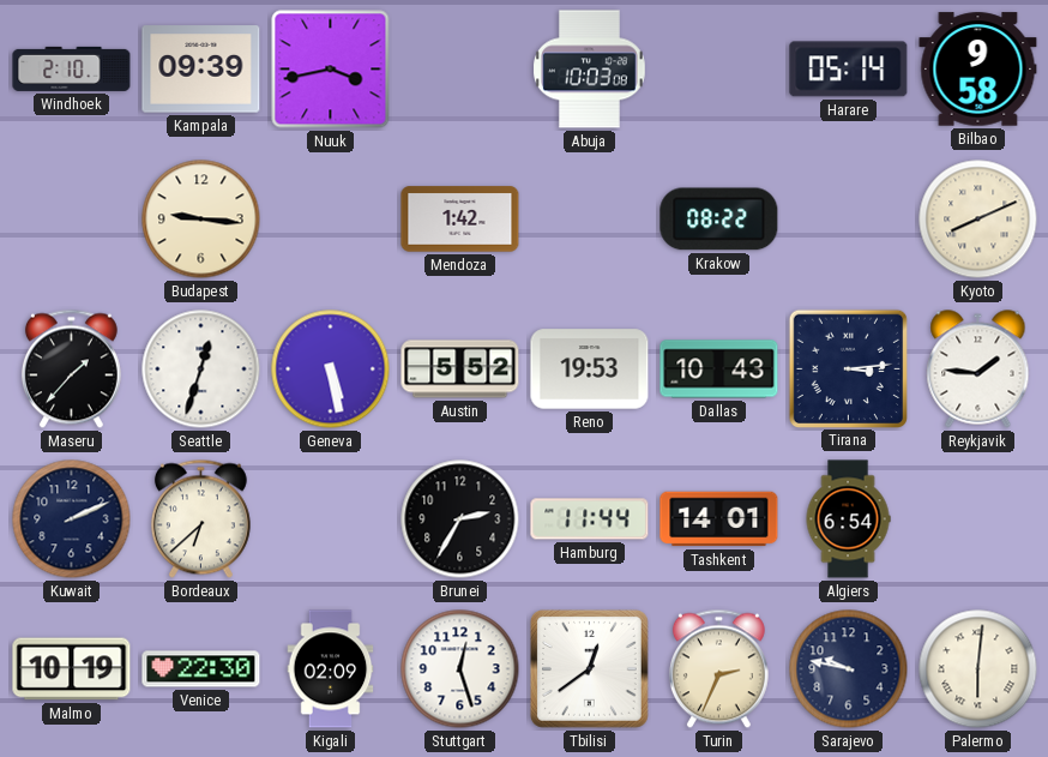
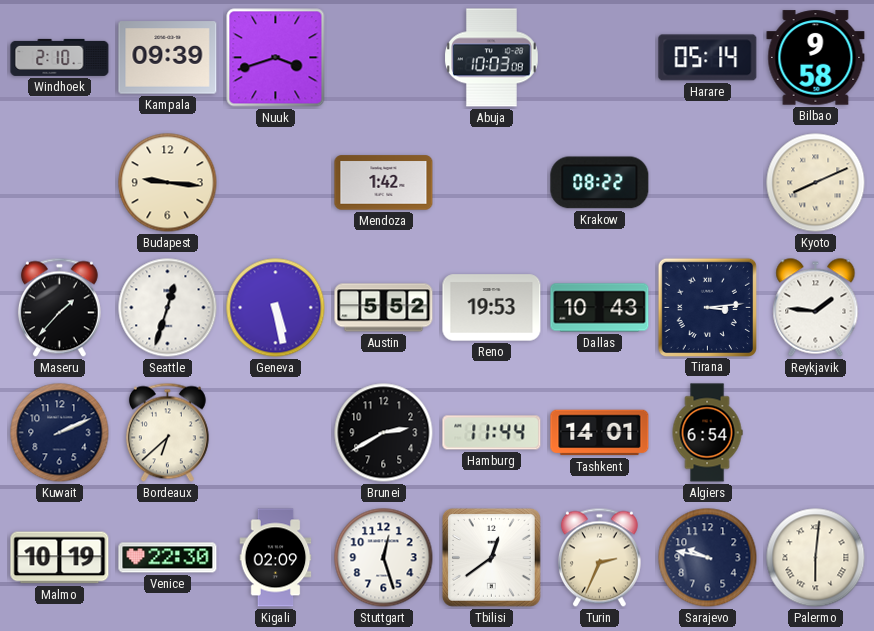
Nuuk: 3:43 -> 3:42 (276, 58)
Brunei: 2:35 -> 2:40 (384, 433)
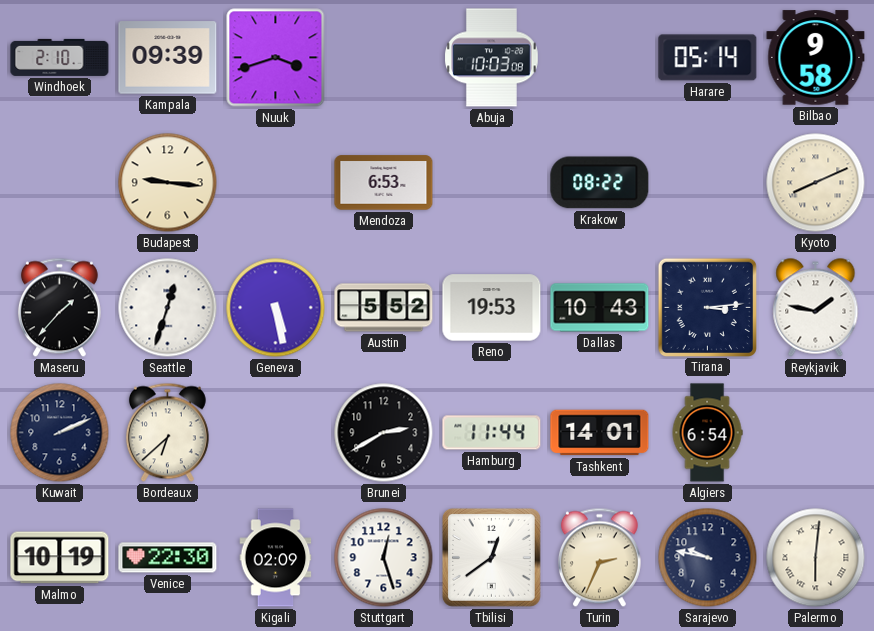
Mendoza: 1:42 -> 6:53 (384, 183)
Reykjavik: 1:46 -> 1:47 (816, 308)
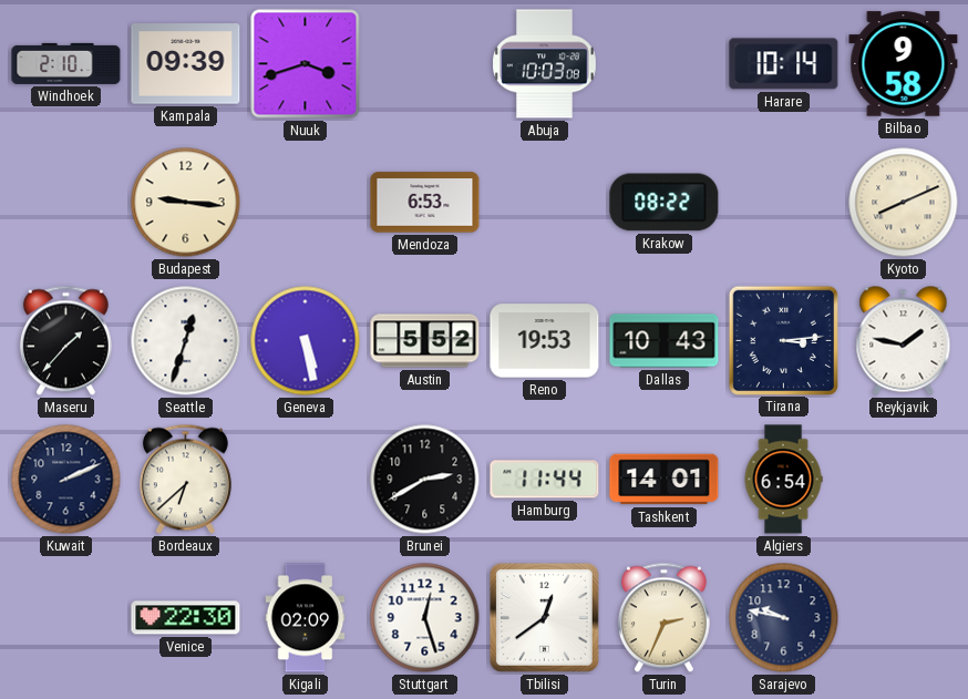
Harare: 05:14 -> 10:14 (784, 64)
Malmo: 10:19 -> none (60, 558)
Palermo: 6:01 -> none (816, 558)
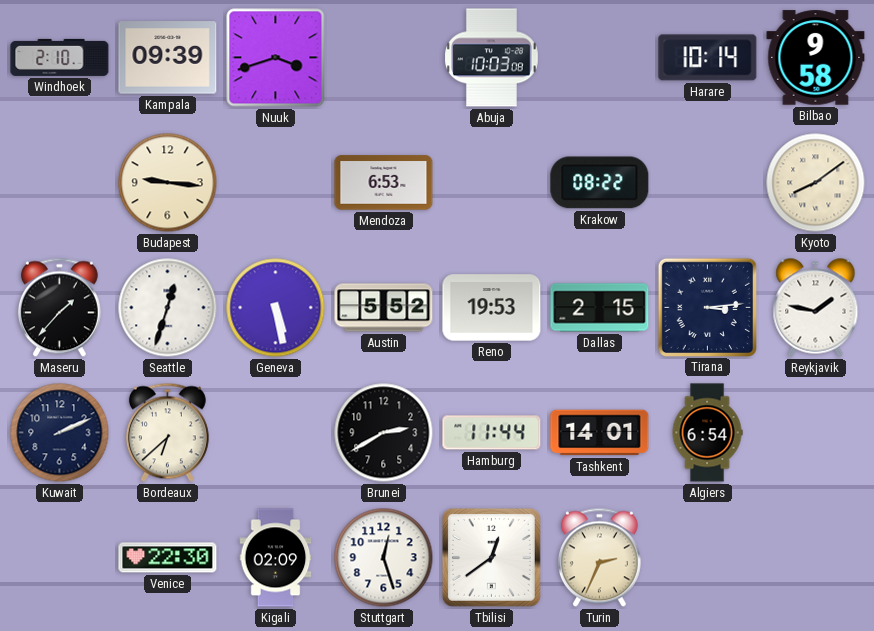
Kyoto: 8:11 -> 8:09 (816, 183)
Dallas: 10:43 -> 2:15 (600, 308)
Sarajevo: 9:47 -> none (784, 618)
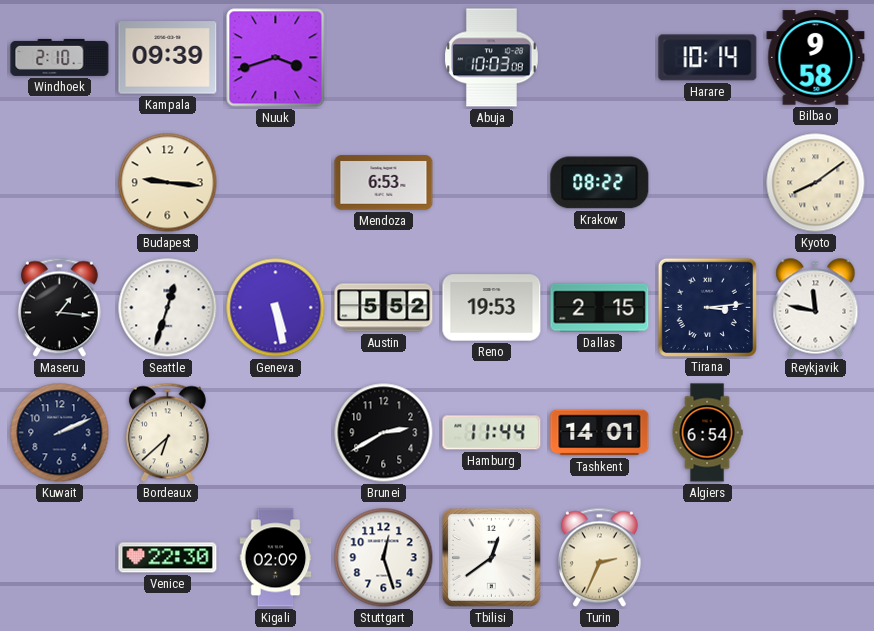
Maseru: 1:37 -> 1:16 (59, 308)
Reykjavik: 1:47 -> 11:47 (816, 308)
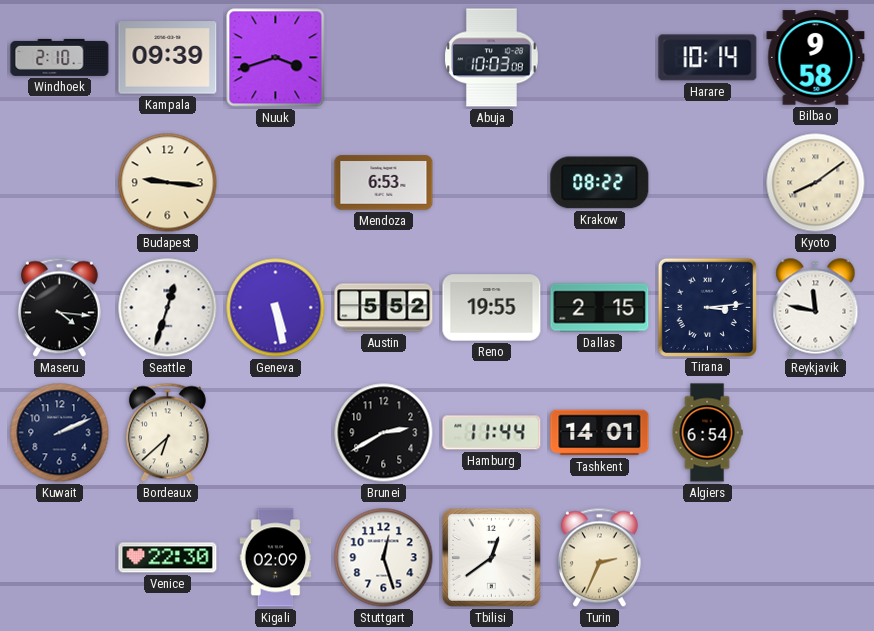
Maseru: 1:16 -> 4:16 (59, 308)
Reno: 19:53 -> 19:55 (492, 308)
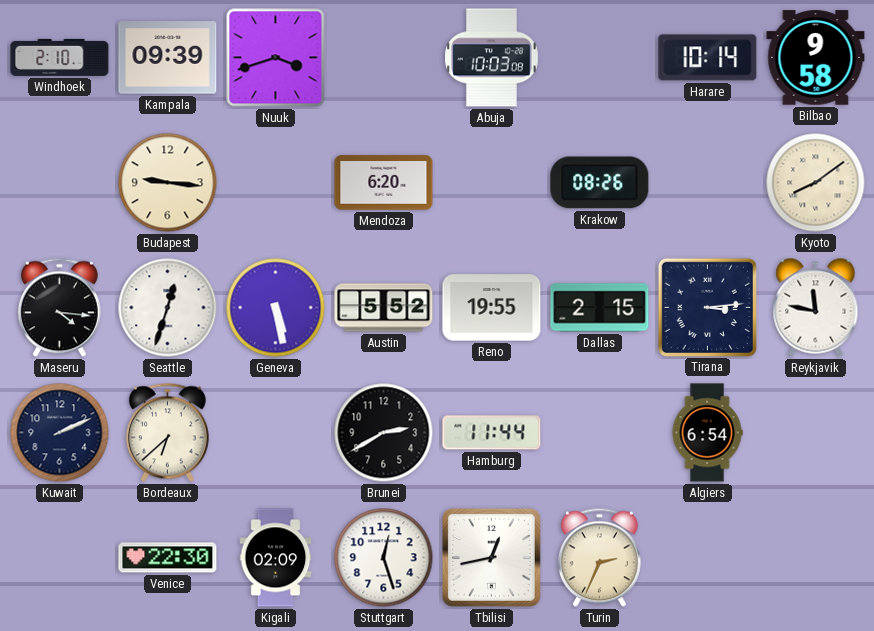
Mendoza: 6:53 -> 6:20 (384, 183)
Krakow: 08:22 -> 08:26 (600, 183)
Tashkent: 14:01 -> none (600, 433)
Tbilisi: 12:39 -> 12:43 (491, 557)
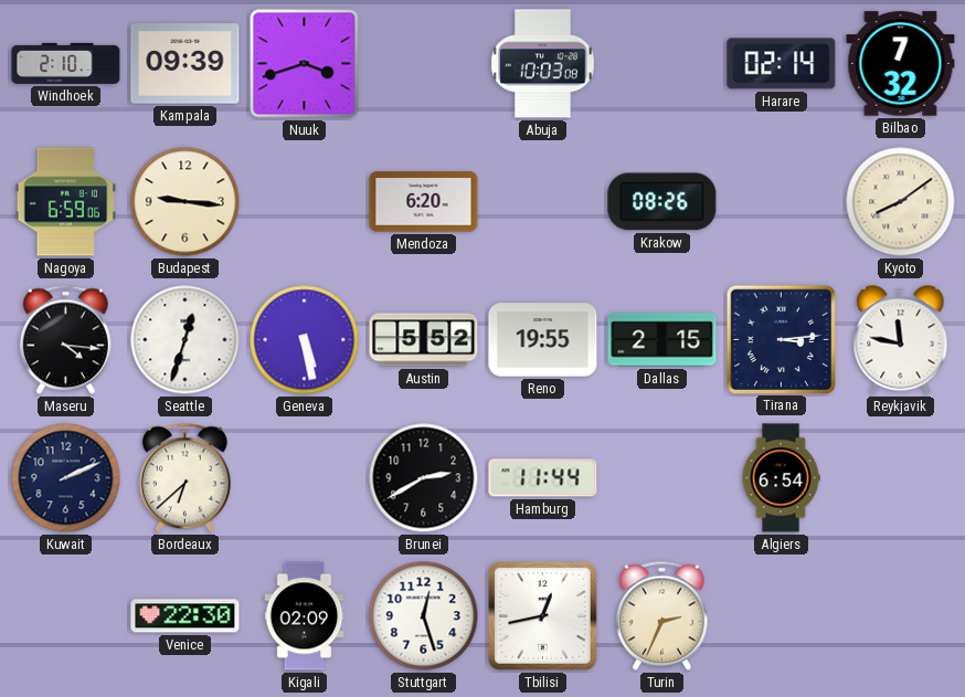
Harare: 10:14 -> 02:14 (782, 64)
Bilbao: 9:58 -> 7:32 (901, 64)
Nagoya: none -> 6:59 (66, 202)
